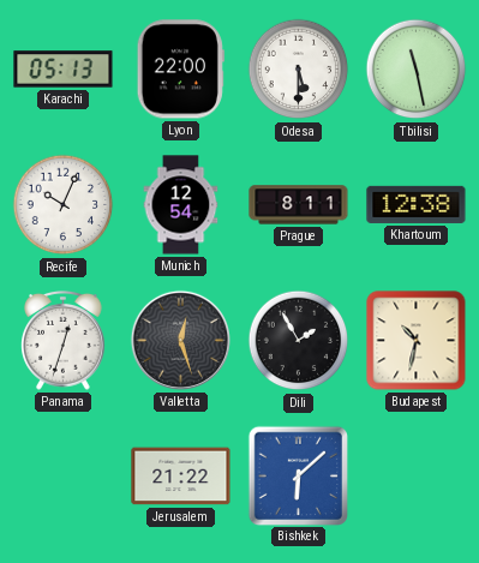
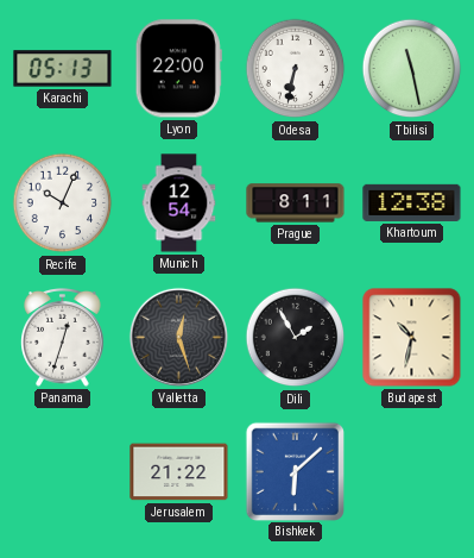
Odesa: 5:30 -> 6:32 (296, 69)
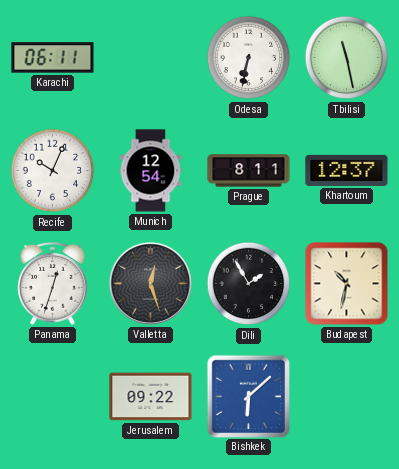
Karachi: 05:13 -> 06:11 (53, 58)
Lyon: 22:00 -> none (178, 69)
Khartoum: 12:38 -> 12:37 (347, 170)
Jerusalem: 21:22 -> 09:22 (151, 397)
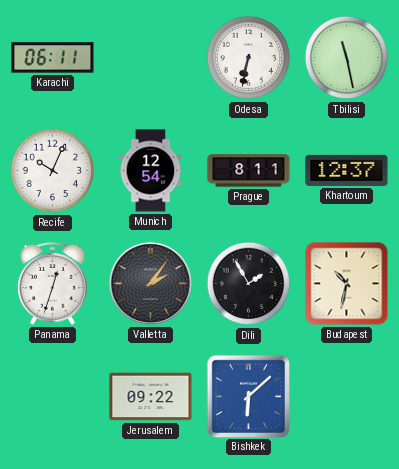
Valletta: 12:27 -> 2:06 (150, 283)
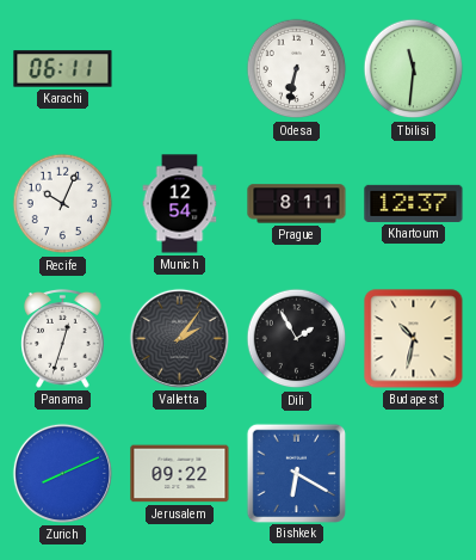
Tbilisi: 11:28 -> 11:31 (414, 69)
Zurich: none -> 8:11 (62, 473)
Bishkek: 6:08 -> 6:20 (296, 473)
